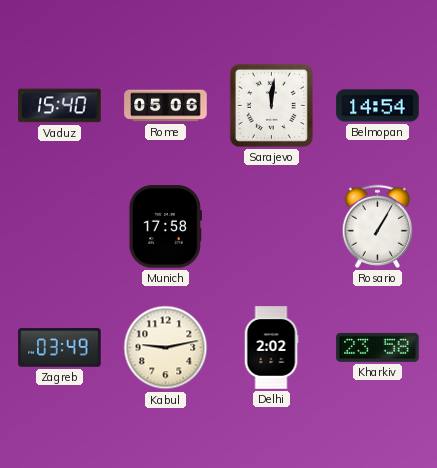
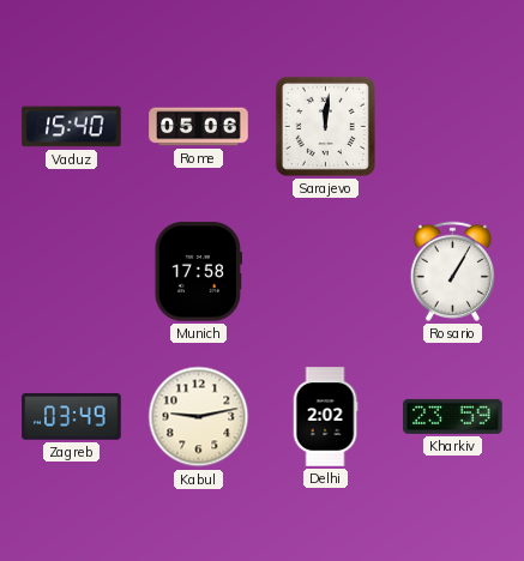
Belmopan: 14:54 -> none (378, 106)
Kharkiv: 23:58 -> 23:59 (453, 416)
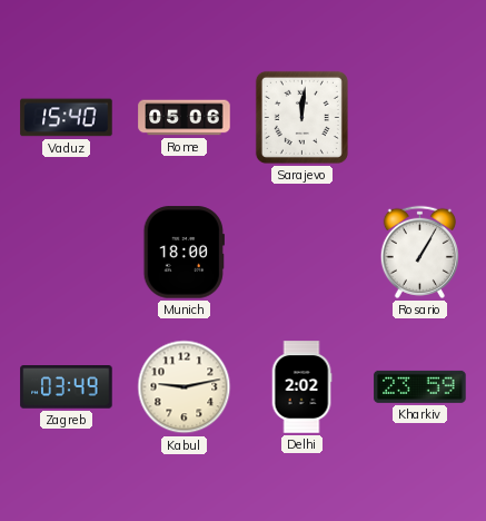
Munich: 17:58 -> 18:00 (184, 253)
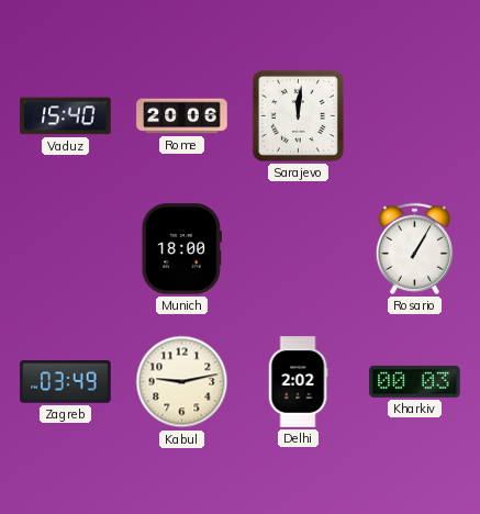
Rome: 05:06 -> 20:06 (182, 116)
Kharkiv: 23:59 -> 00:03 (415, 381)
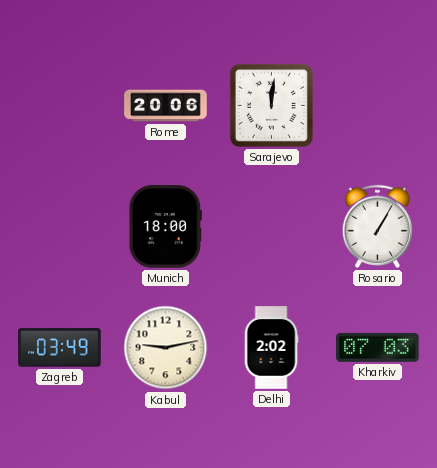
Vaduz: 15:40 -> none (66, 116)
Kharkiv: 00:03 -> 07:03 (378, 347)
